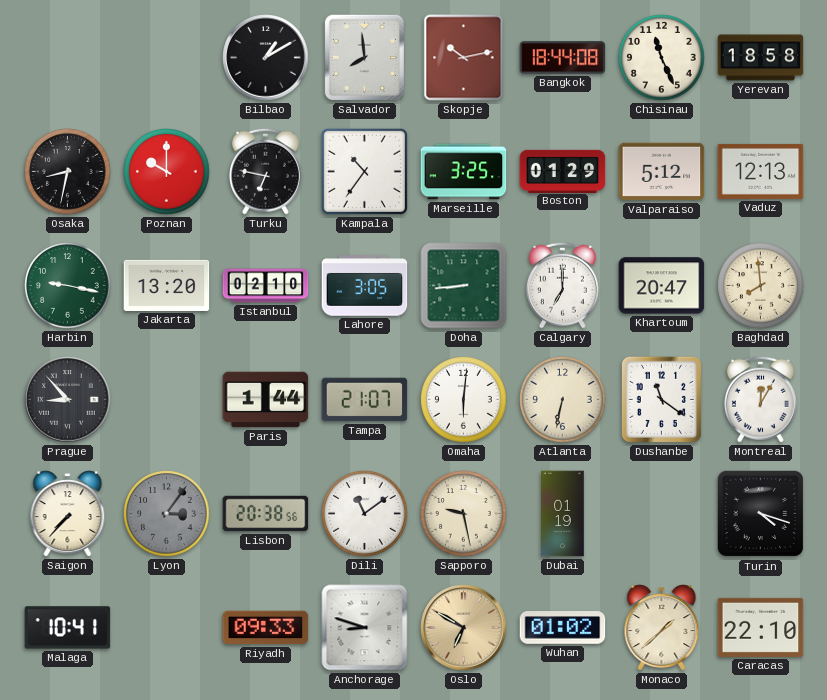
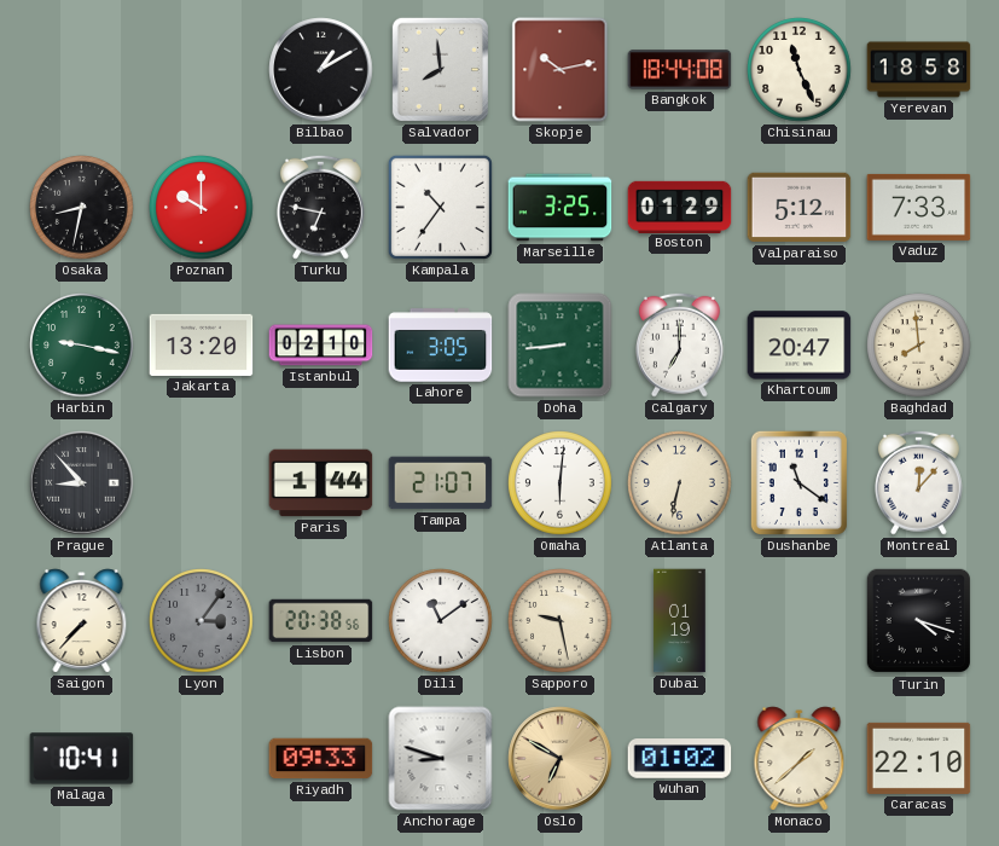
Vaduz: 12:13 -> 7:33 (919, 207)
Montreal: 12:05 -> 12:07 (918, 482)
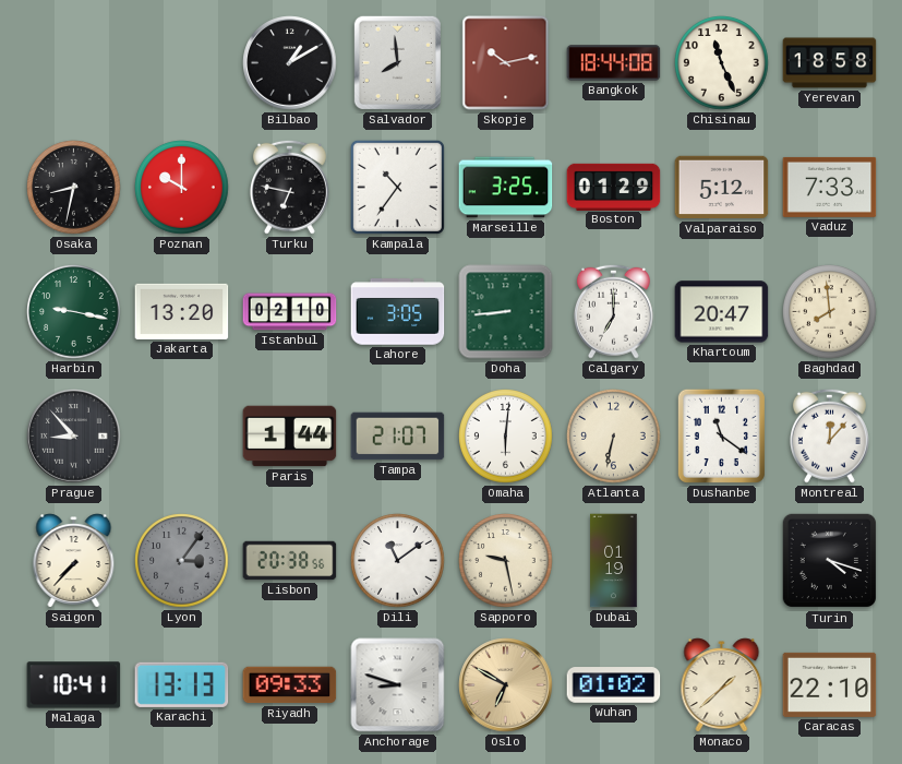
Karachi: none -> 13:13 (182, 684)
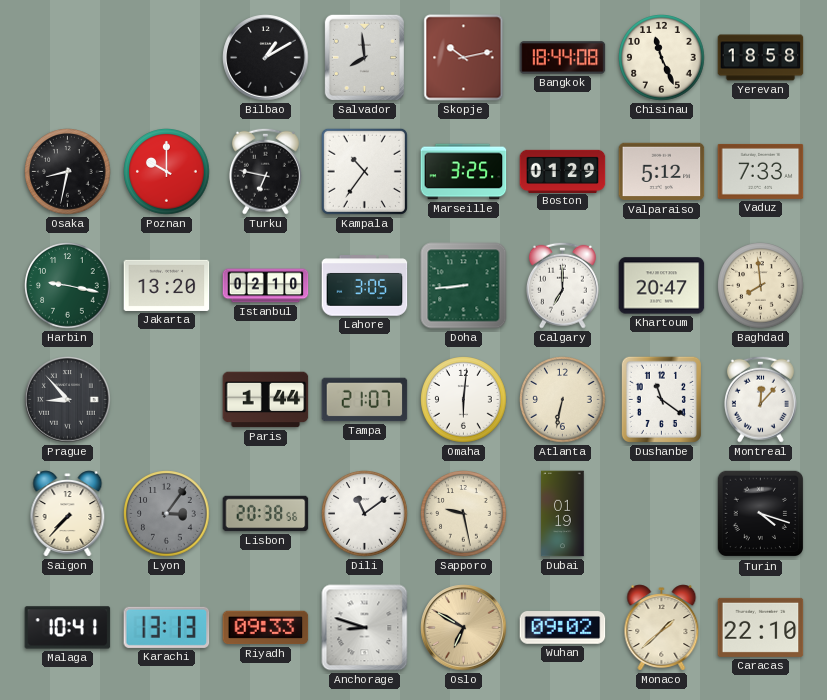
Wuhan: 01:02 -> 09:02 (563, 628)
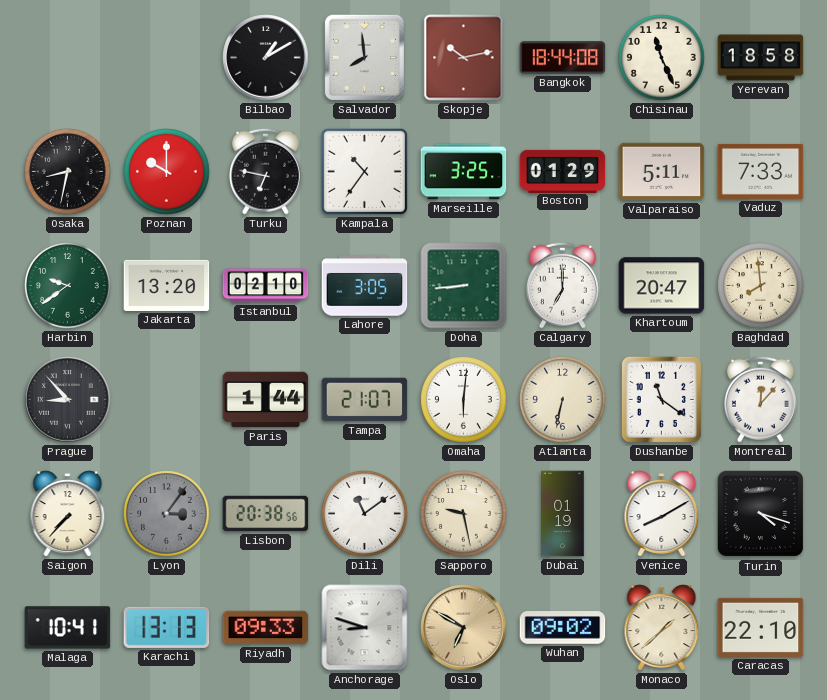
Valparaiso: 5:12 -> 5:11 (662, 172)
Harbin: 9:17 -> 9:39 (68, 286)
Venice: none -> 8:10 (662, 514)
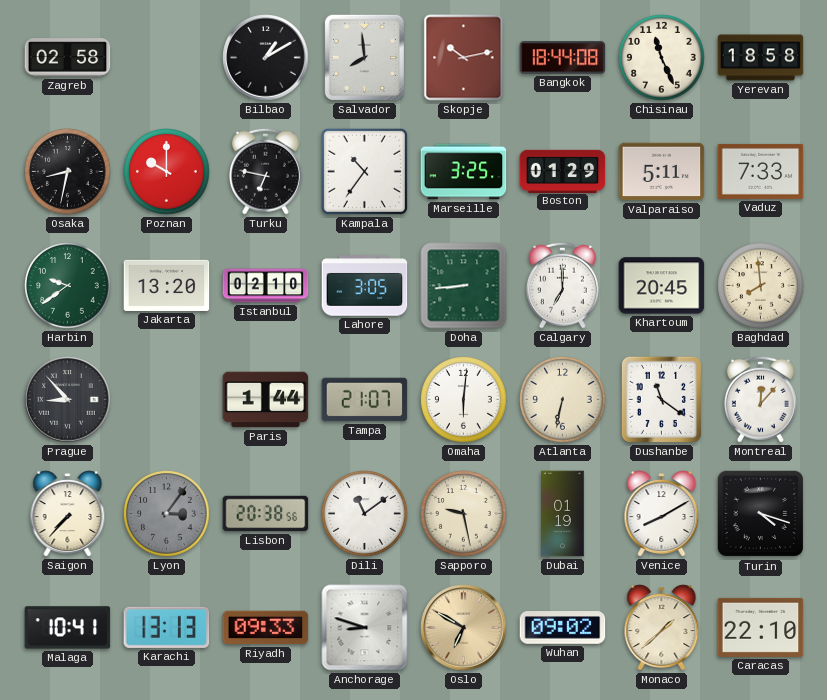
Zagreb: none -> 02:58 (68, 58)
Khartoum: 20:47 -> 20:45 (662, 286)
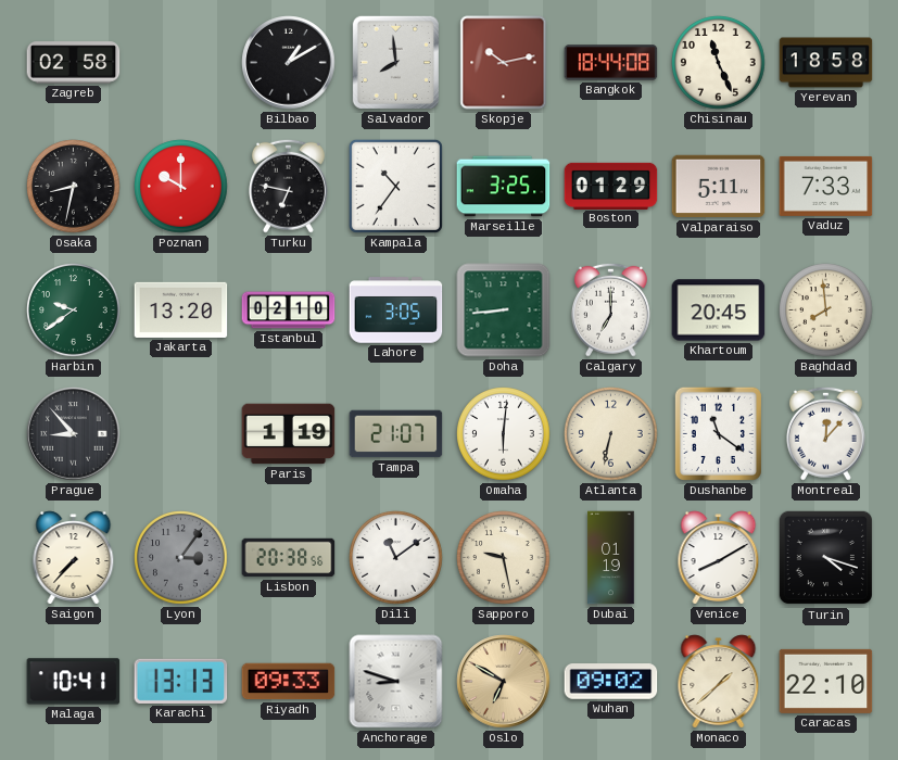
Paris: 1:44 -> 1:19 (289, 434)
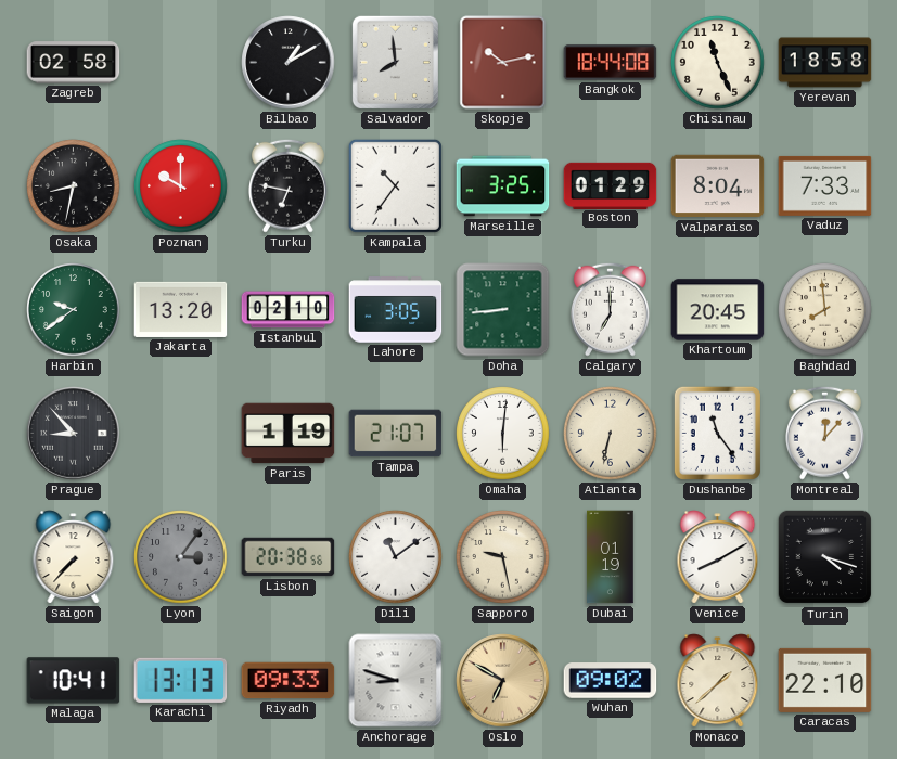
Valparaiso: 5:11 -> 8:04 (718, 186)
Dushanbe: 11:21 -> 11:24 (717, 433)
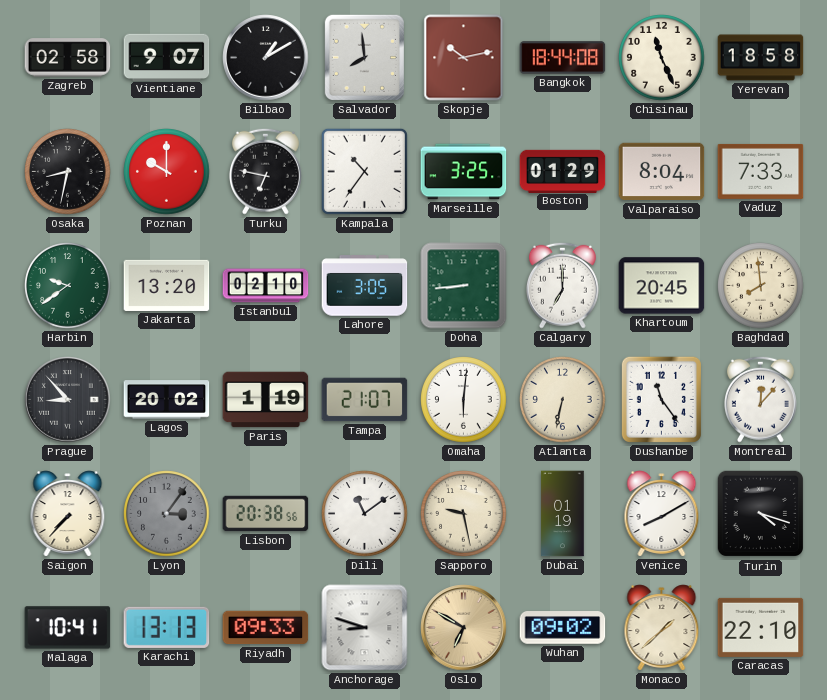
Vientiane: none -> 9:07 (167, 57)
Lagos: none -> 20:02 (167, 400)
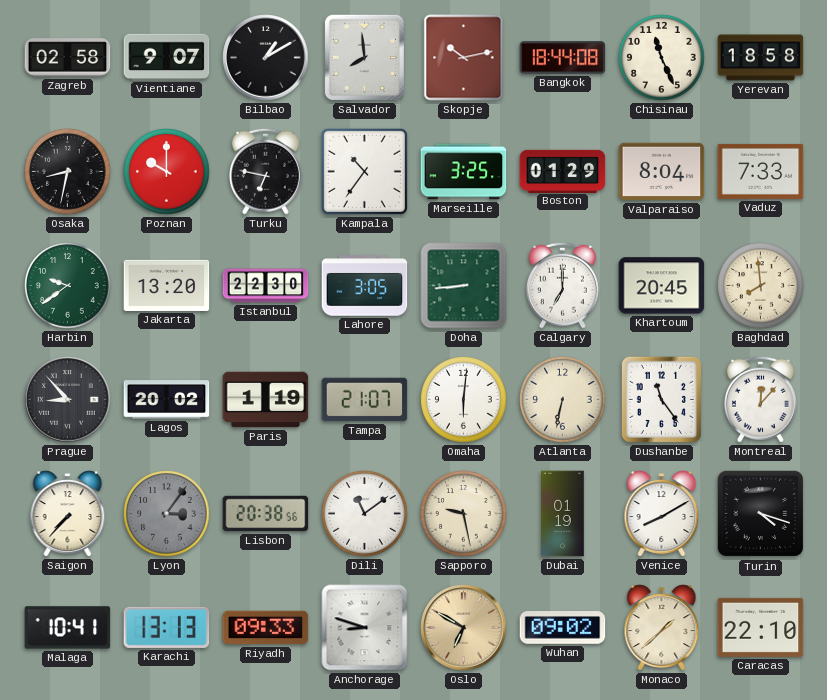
Istanbul: 02:10 -> 22:30 (266, 286)
